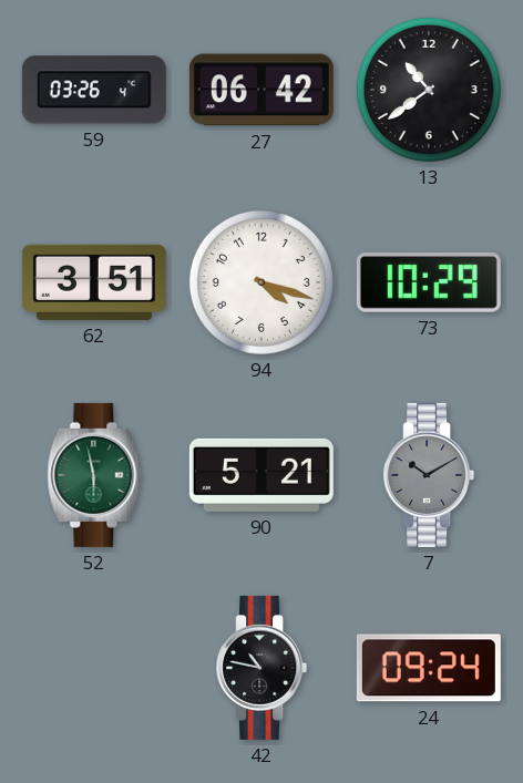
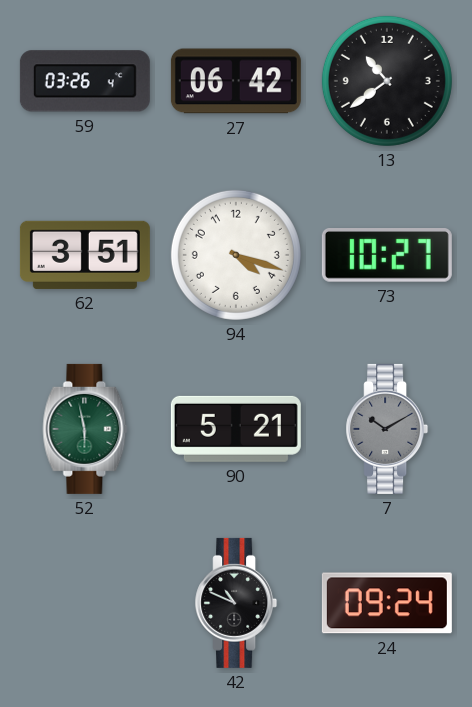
73: 10:29 -> 10:27 (387, 256)
42: 10:47 -> 10:49 (236, 603)
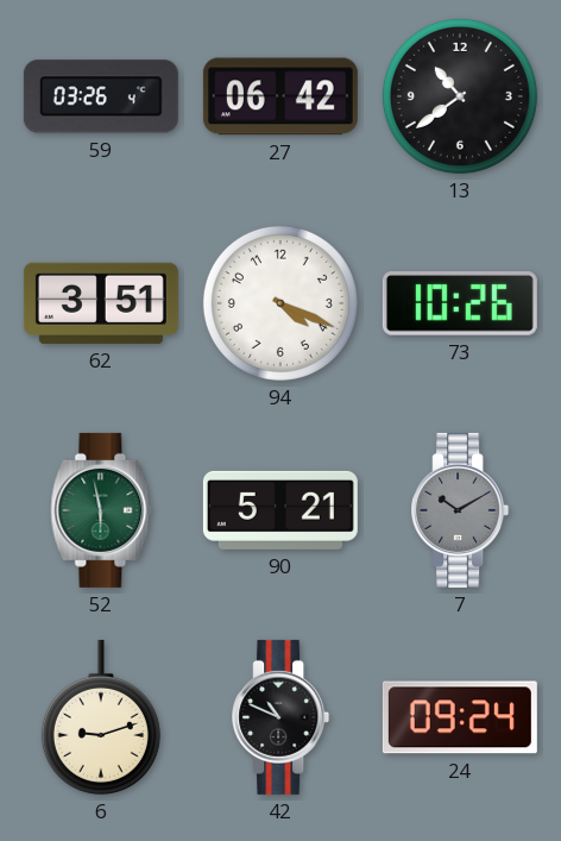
94: 4:18 -> 4:19 (280, 303)
73: 10:27 -> 10:26 (460, 305)
6: none -> 9:12 (101, 717)
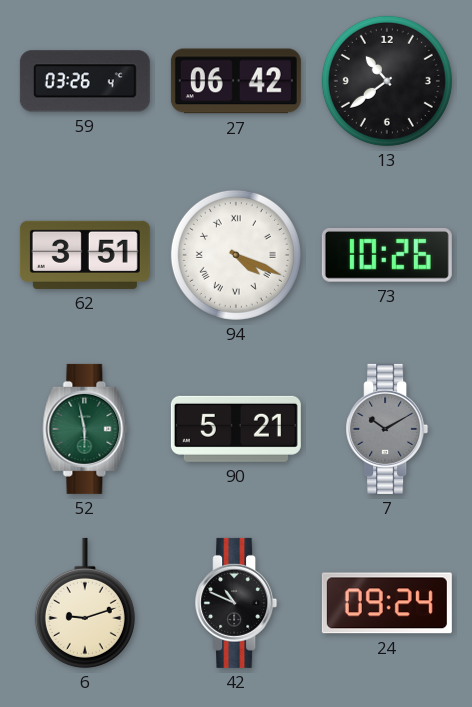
94 numerals: Arabic -> Roman (236, 255)
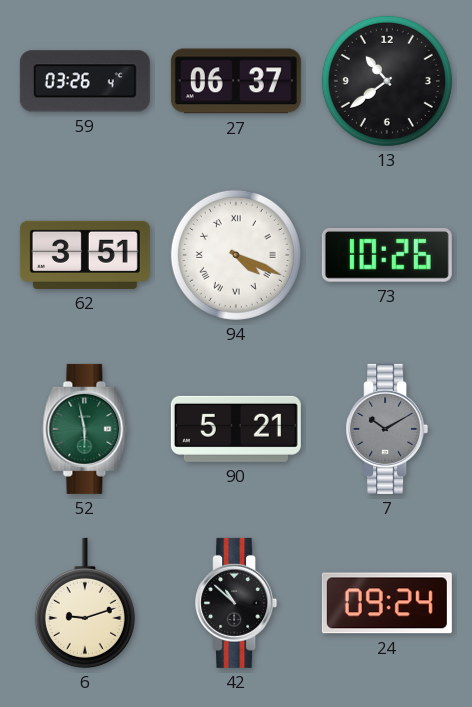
27: 06:42 -> 06:37 (236, 81)
42: 10:49 -> 10:52 (236, 603)
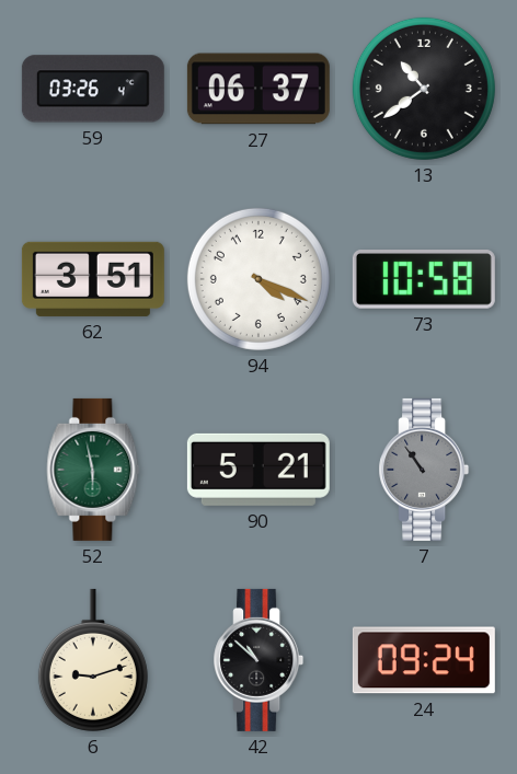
94 numerals: Roman -> Arabic (258, 279)
73: 10:26 -> 10:58 (424, 280)
7: 10:10 -> 10:54 (424, 470)
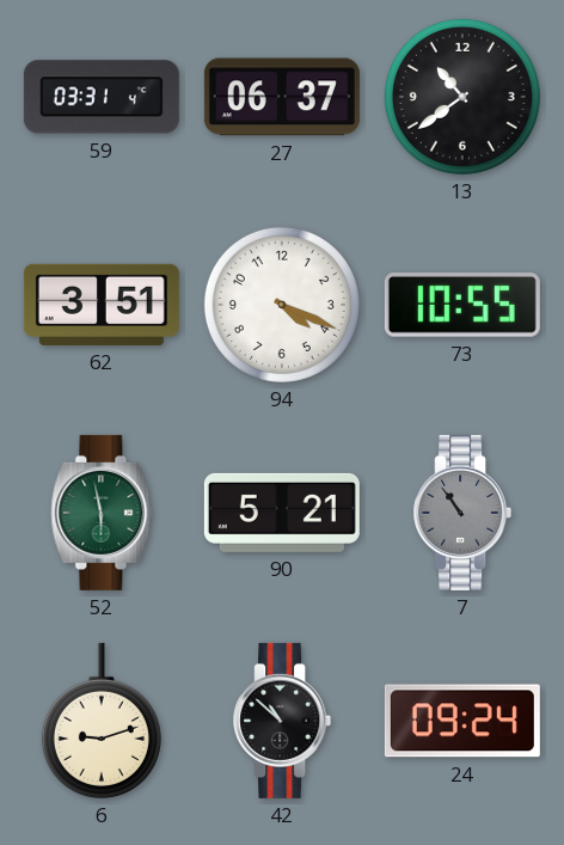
59: 03:26 -> 03:31 (102, 97)
73: 10:58 -> 10:55 (462, 306)
